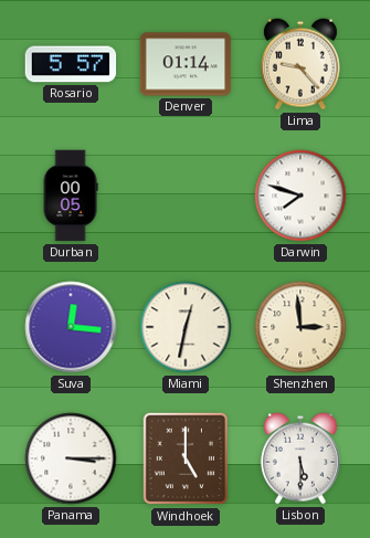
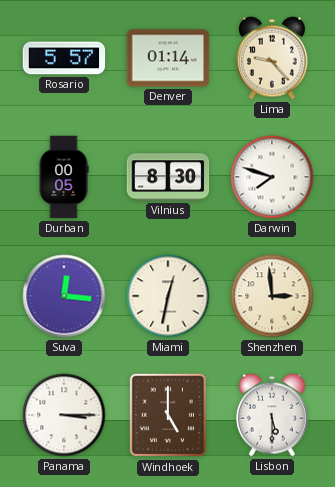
Vilnius: none -> 8:30 (168, 177)
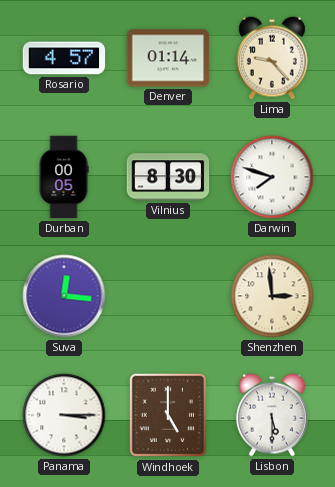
Rosario: 5:57 -> 4:57 (64, 58)
Miami: 12:32 -> none (168, 296)
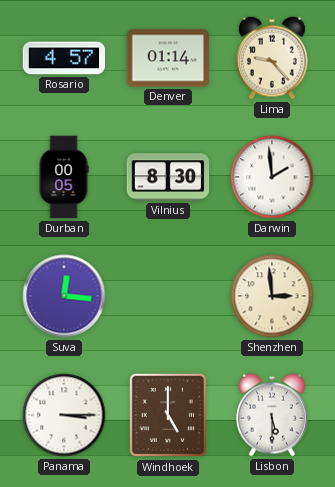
Darwin: 7:48 -> 1:59 (272, 177)
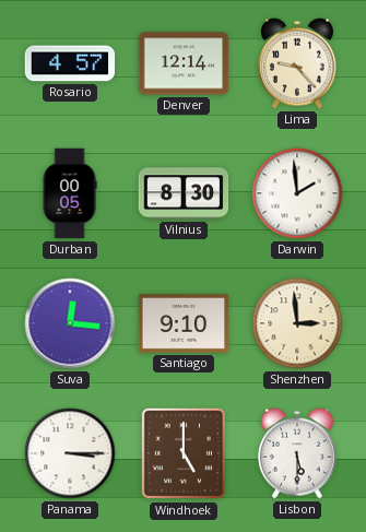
Denver: 01:14 -> 12:14 (184, 63)
Santiago: none -> 9:10 (184, 323)
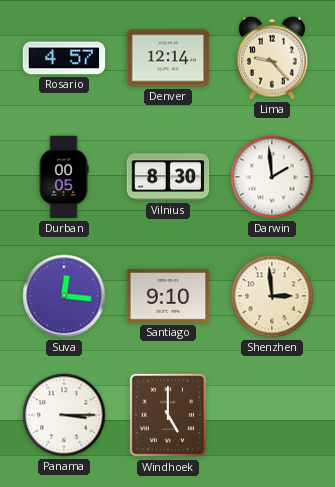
Lisbon: 5:30 -> none (297, 453)
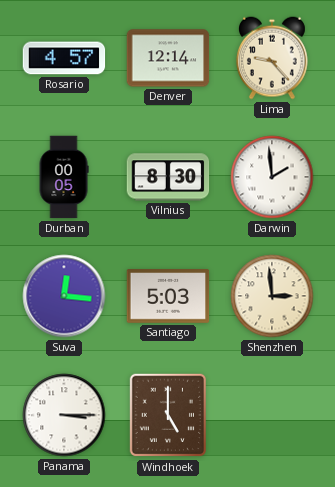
Santiago: 9:10 -> 5:03 (168, 296)
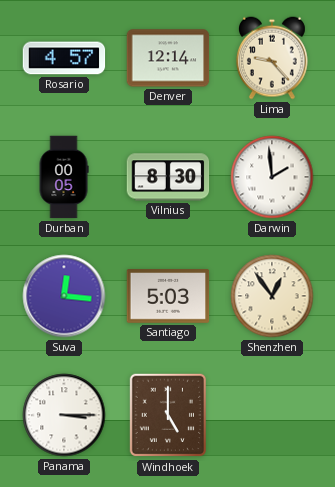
Shenzhen: 2:59 -> 12:54 (272, 296)
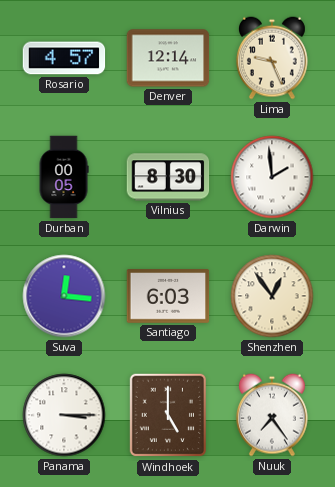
Lima: 9:23 -> 9:26 (272, 58)
Santiago: 5:03 -> 6:03 (168, 296)
Nuuk: none -> 7:24 (272, 415)
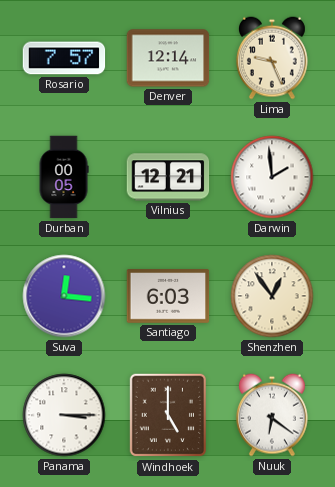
Rosario: 4:57 -> 7:57 (64, 58)
Vilnius: 8:30 -> 12:21 (168, 177)
Nuuk: 7:24 -> 6:21 (272, 415)
